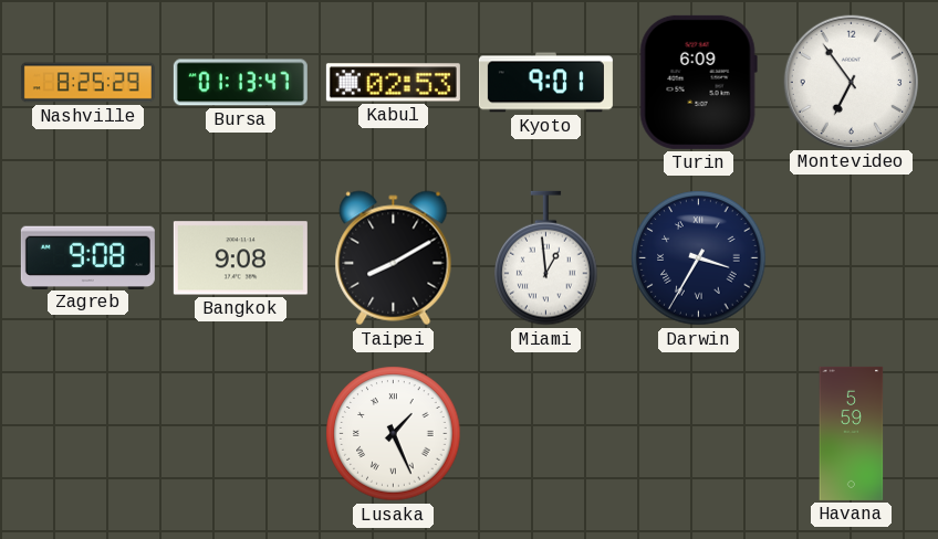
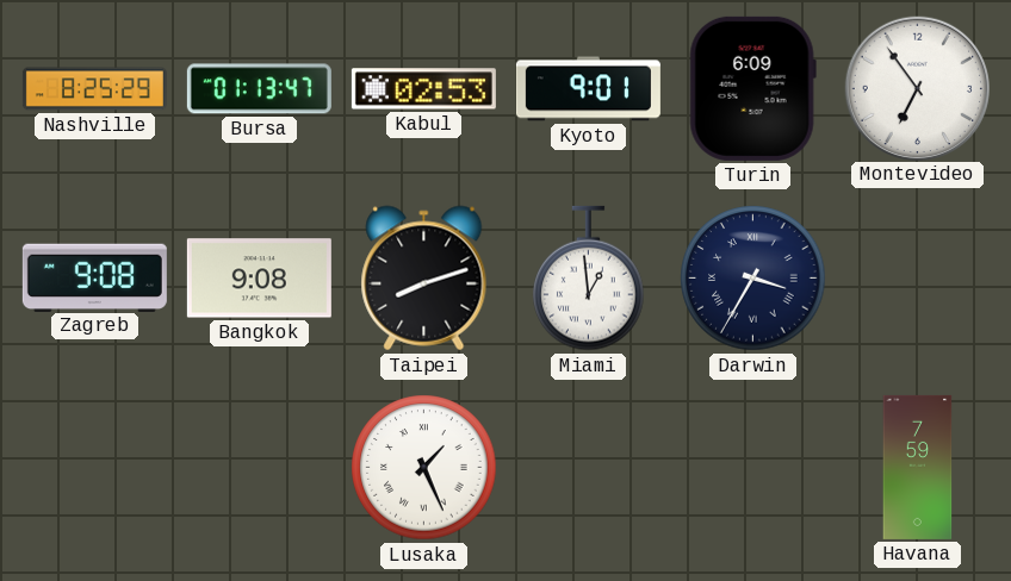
Taipei: 8:10 -> 8:12 (424, 279)
Havana: 5:59 -> 7:59 (918, 467)
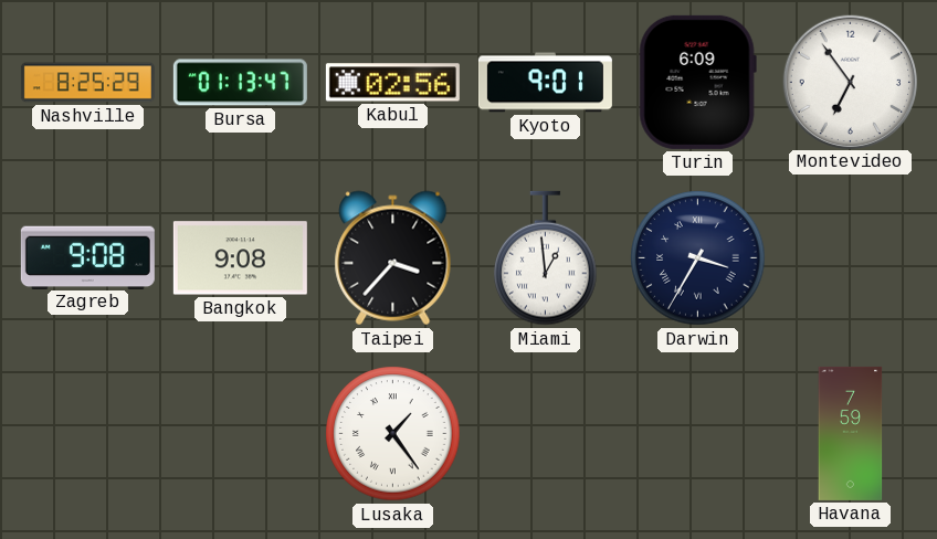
Kabul: 02:53 -> 02:56 (392, 83)
Taipei: 8:12 -> 3:37 (393, 258)
Lusaka: 1:26 -> 1:24 (393, 434)
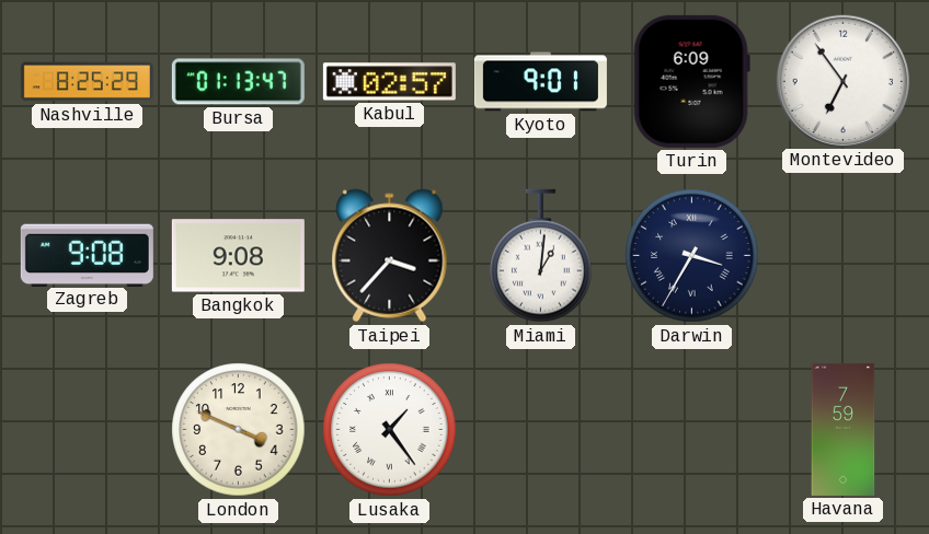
Kabul: 02:56 -> 02:57 (389, 82)
Miami: 12:59 -> 1:01 (541, 256)
London: none -> 3:49 (239, 430)
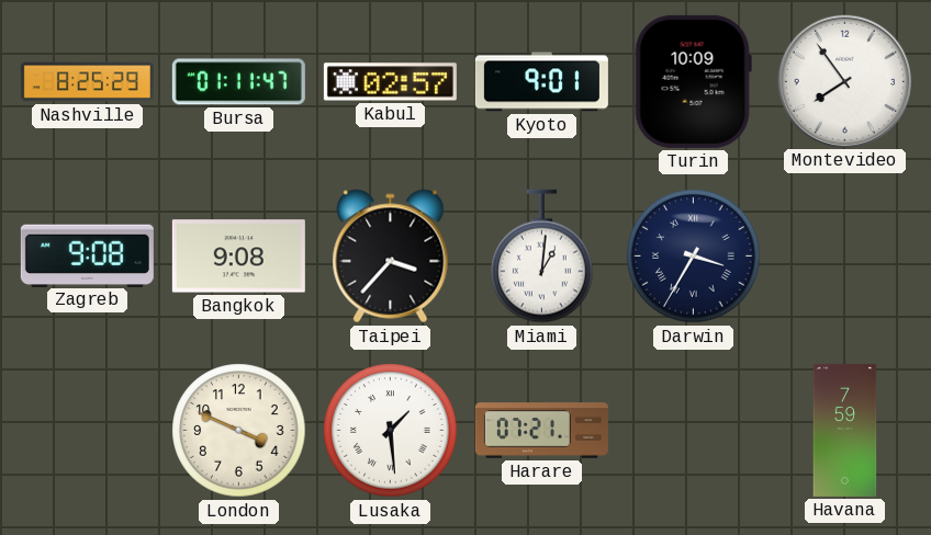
Bursa: 01:13 -> 01:11 (238, 82)
Turin: 6:09 -> 10:09 (693, 81)
Montevideo: 6:54 -> 7:54 (844, 81)
Lusaka: 1:24 -> 1:29 (391, 431)
Harare: none -> 07:21 (541, 431)
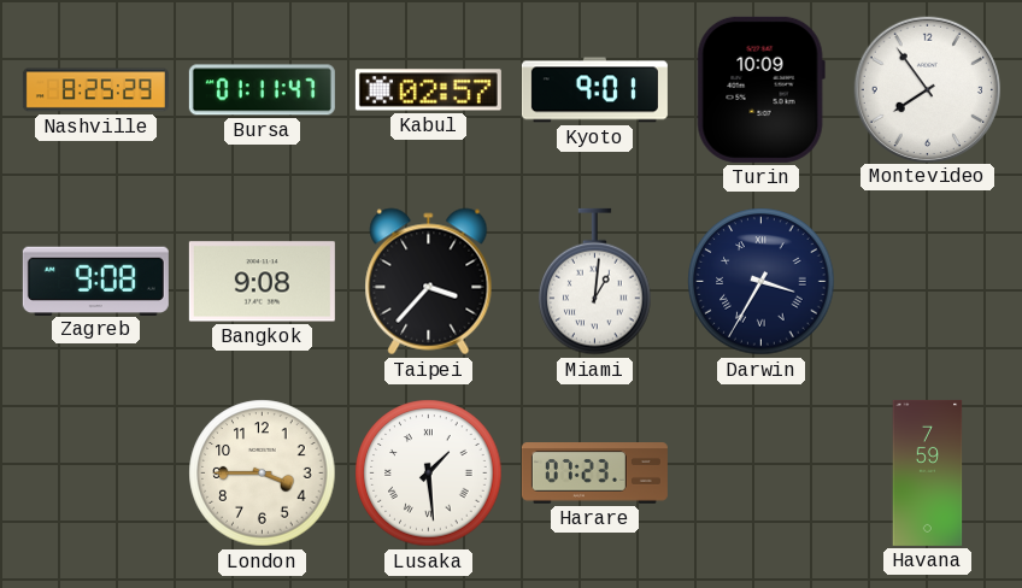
London: 3:49 -> 3:45 (263, 474)
Harare: 07:21 -> 07:23 (594, 474)
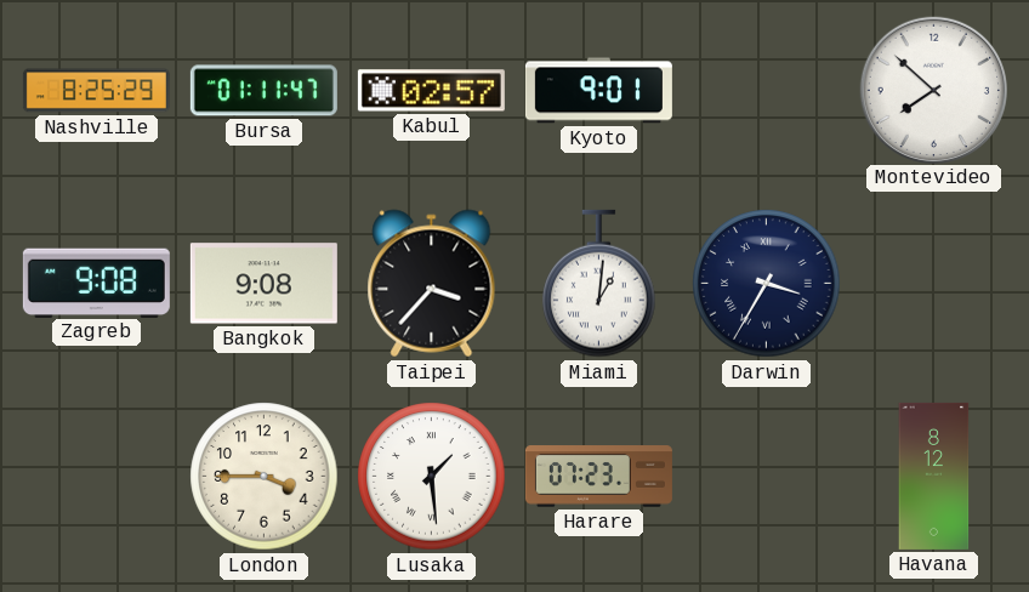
Turin: 10:09 -> none (760, 89)
Montevideo: 7:54 -> 7:52 (933, 90)
Havana: 7:59 -> 8:12 (934, 476)
